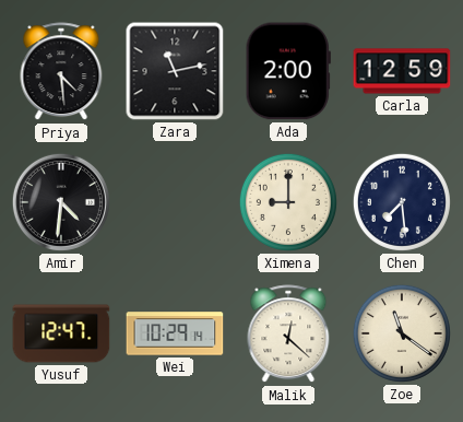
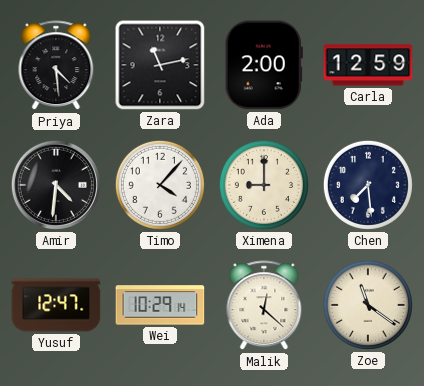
Timo: none -> 4:07 (160, 185)
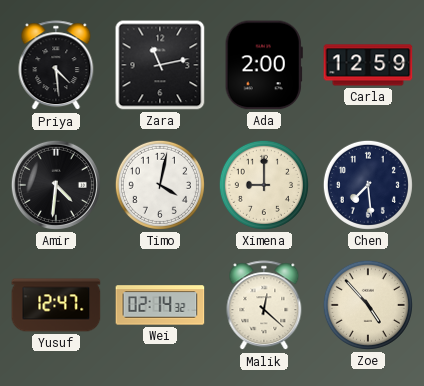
Timo: 4:07 -> 4:02 (160, 185)
Wei: 10:29 -> 02:14 (160, 305)
Zoe: 11:21 -> 4:53 (368, 305)
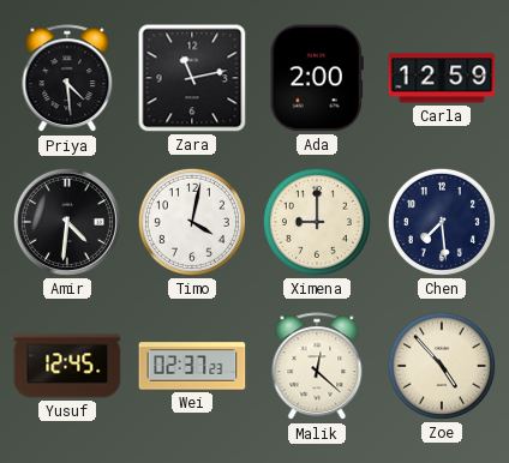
Yusuf: 12:47 -> 12:45 (67, 366)
Wei: 02:14 -> 02:37 (192, 366)
